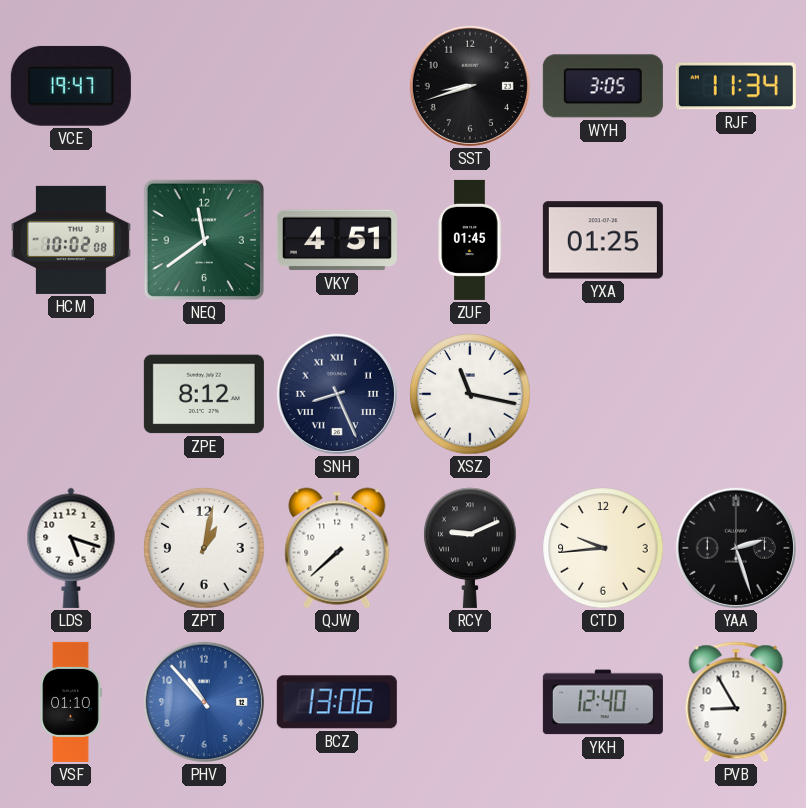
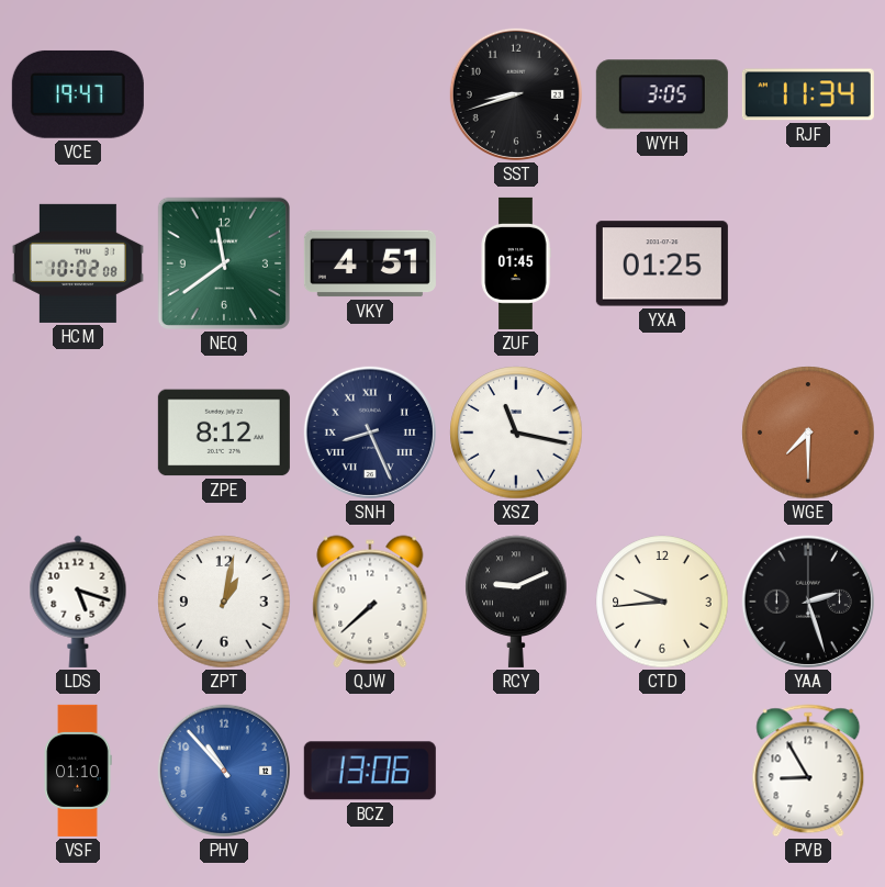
WGE: none -> 7:30 (808, 433)
YKH: 12:40 -> none (603, 702)
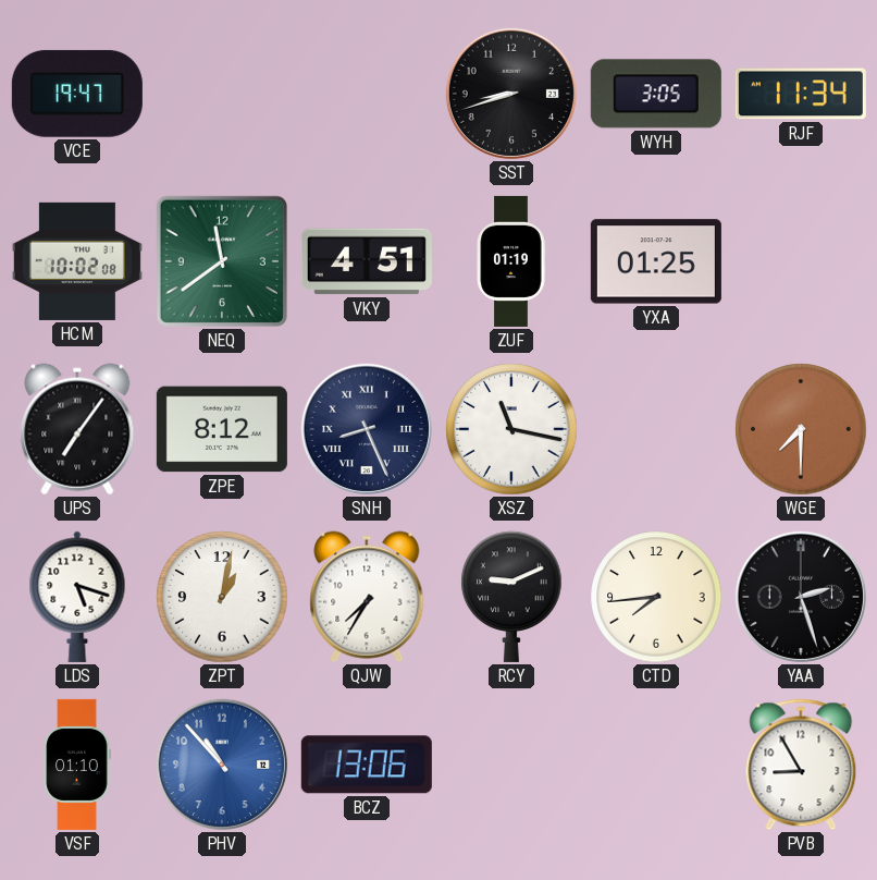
ZUF: 01:45 -> 01:19 (511, 261)
UPS: none -> 7:06 (77, 429)
QJW: 7:38 -> 7:35 (367, 597)
CTD: 9:44 -> 7:44 (656, 597)
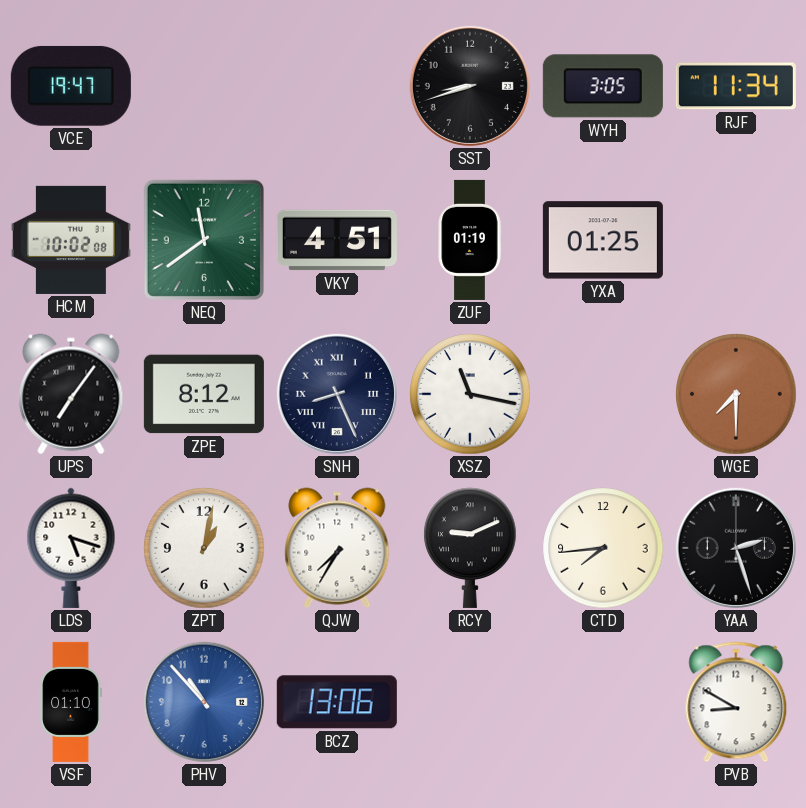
PVB: 8:55 -> 8:50 (736, 702)
